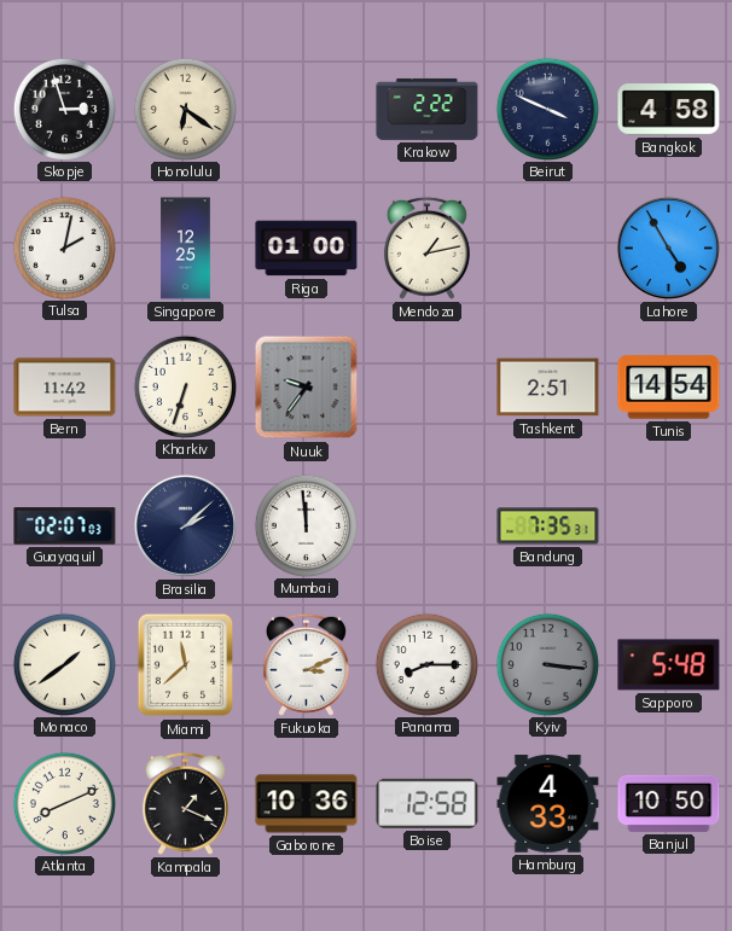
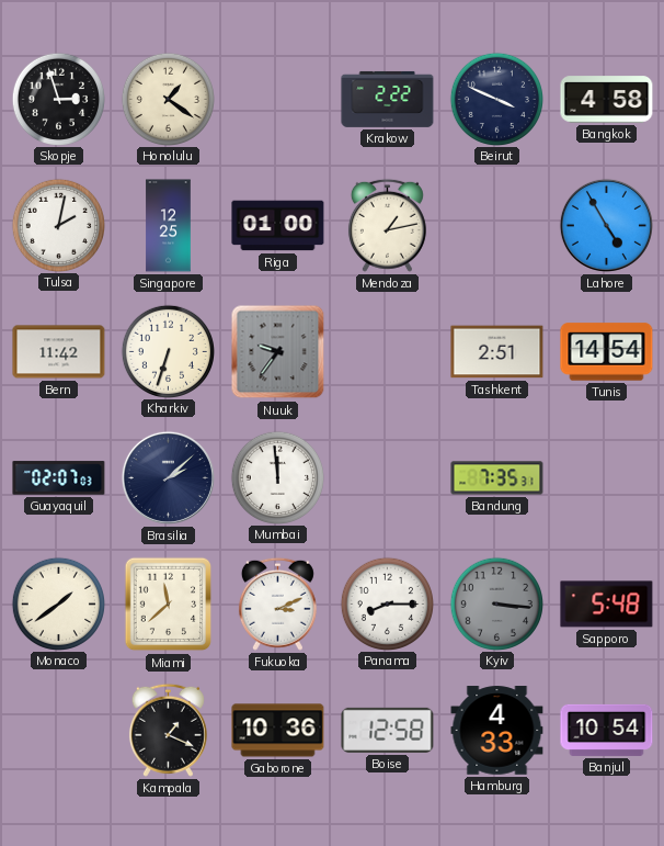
Honolulu: 6:21 -> 1:21 (168, 99)
Atlanta: 8:11 -> none (64, 803)
Banjul: 10:50 -> 10:54 (607, 730)
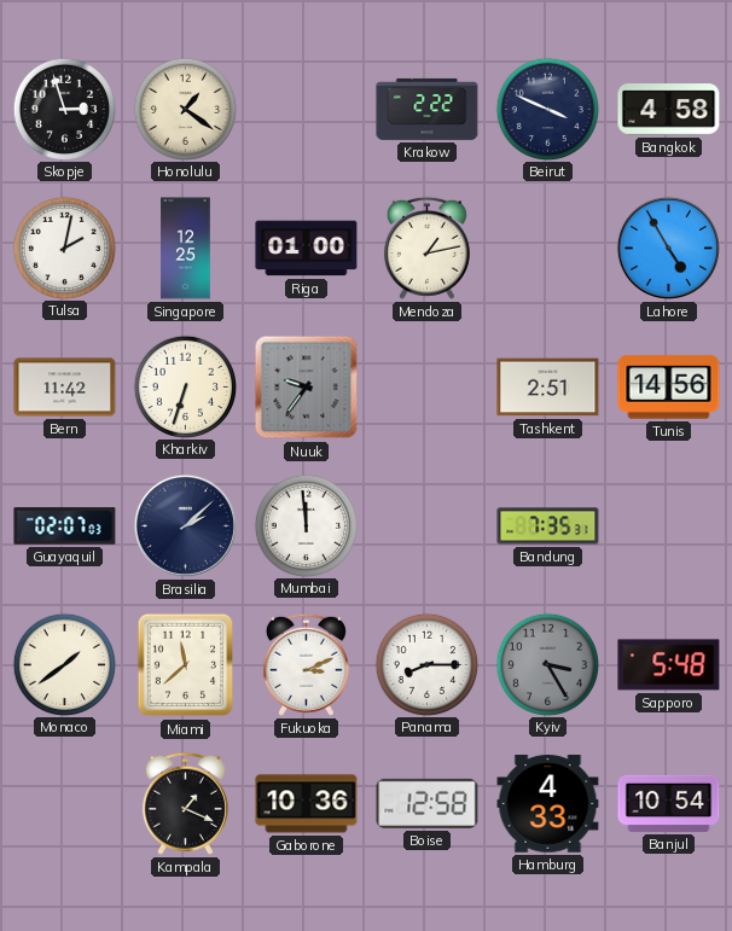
Tunis: 14:54 -> 14:56 (669, 388)
Kyiv: 3:16 -> 3:25 (547, 664)
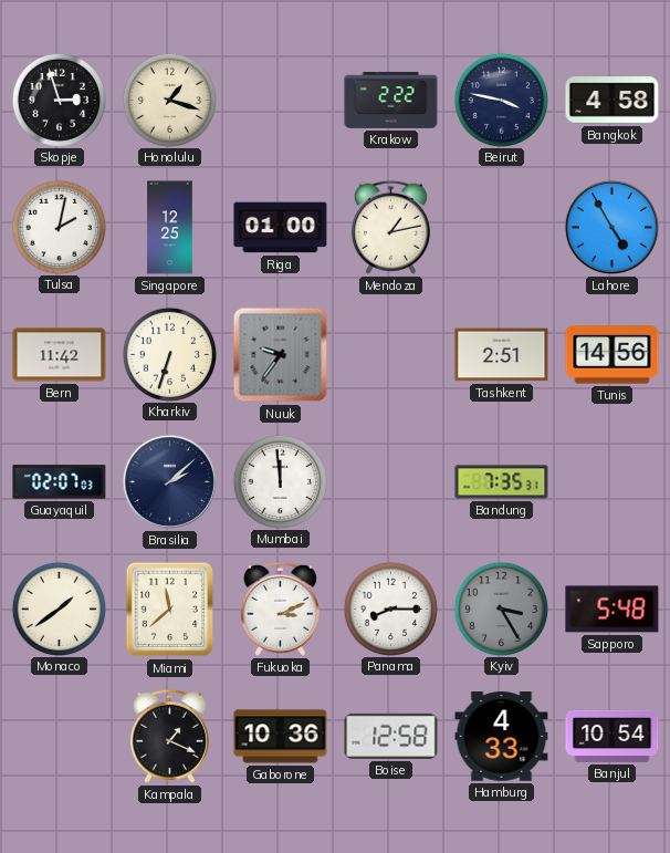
Honolulu: 1:21 -> 1:18 (169, 100)
Beirut: 3:49 -> 3:47 (501, 100)
